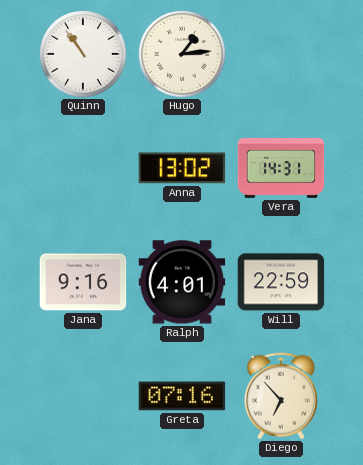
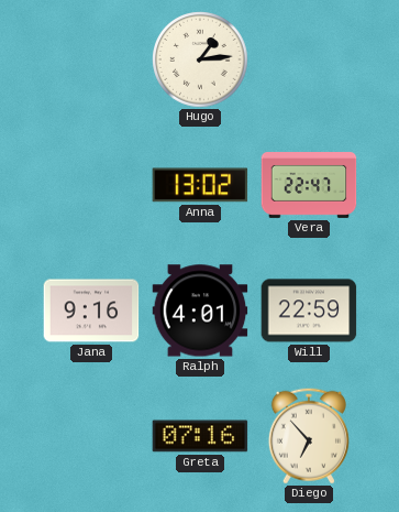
Quinn: 10:54 -> none (83, 54)
Vera: 14:31 -> 22:47 (309, 186)
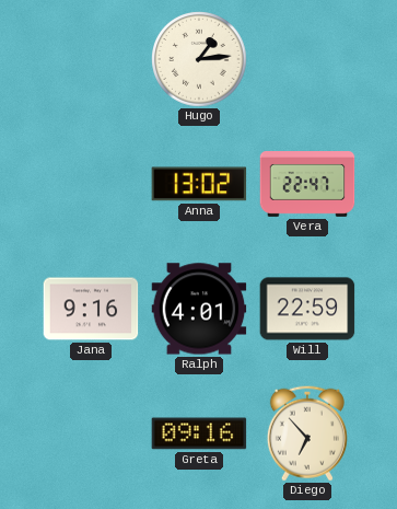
Greta: 07:16 -> 09:16 (199, 433)
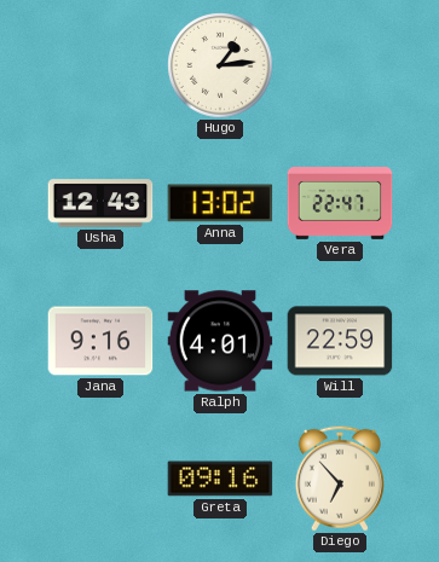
Usha: none -> 12:43 (100, 203)
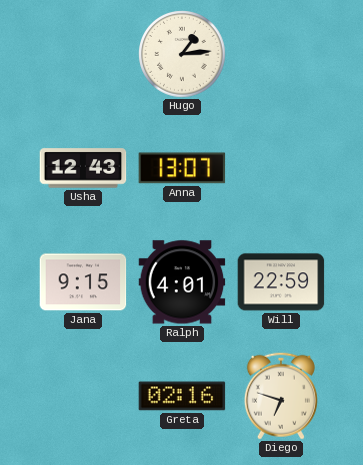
Anna: 13:02 -> 13:07 (182, 168)
Vera: 22:47 -> none (340, 204)
Jana: 9:16 -> 9:15 (83, 282)
Greta: 09:16 -> 02:16 (182, 396)
Diego: 6:53 -> 6:48 (281, 396)
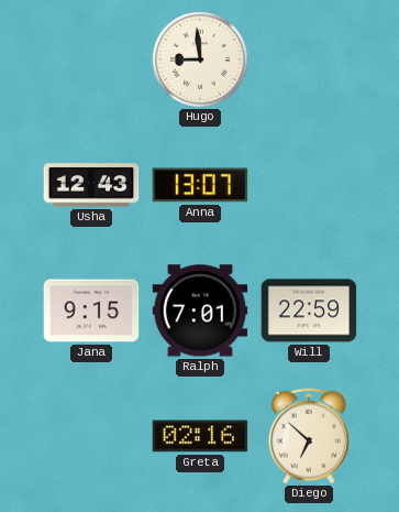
Hugo: 1:14 -> 8:59 (200, 59)
Ralph: 4:01 -> 7:01 (200, 311)
Diego: 6:48 -> 6:52 (309, 436)
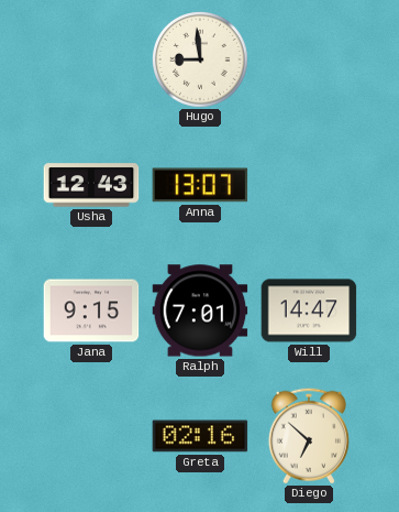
Will: 22:59 -> 14:47 (309, 311)
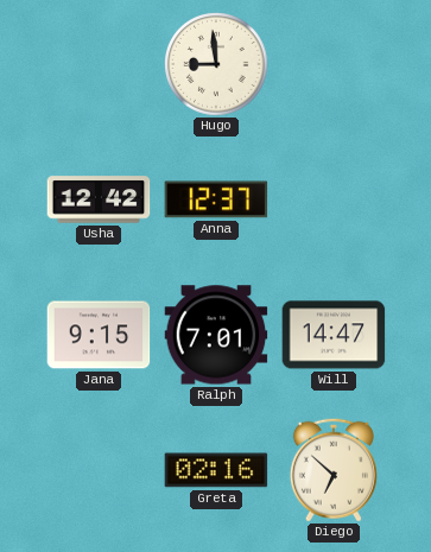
Usha: 12:43 -> 12:42 (99, 199)
Anna: 13:07 -> 12:37 (216, 199)
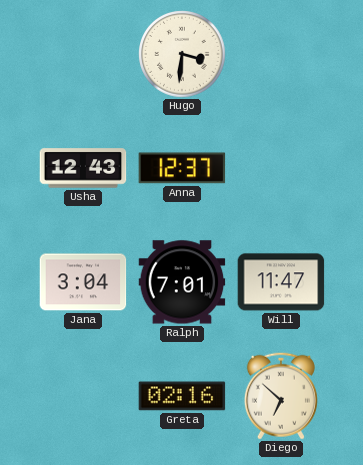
Hugo: 8:59 -> 3:31 (182, 54)
Usha: 12:42 -> 12:43 (83, 168)
Jana: 9:15 -> 3:04 (83, 282)
Will: 14:47 -> 11:47 (281, 282)
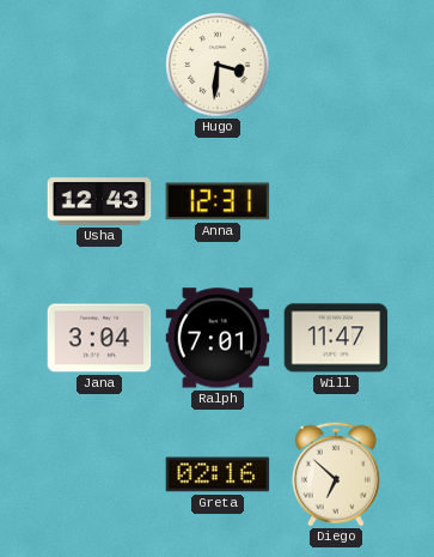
Anna: 12:37 -> 12:31 (218, 201)
